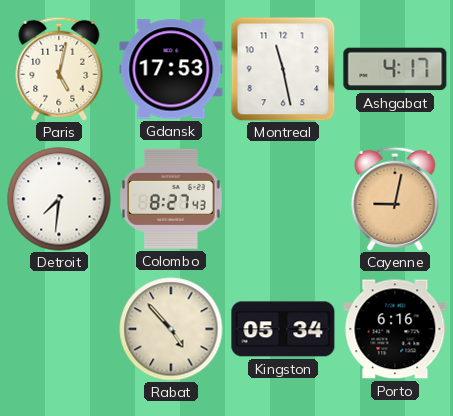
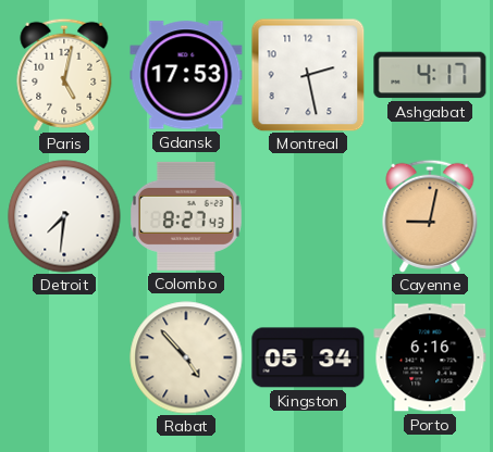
Montreal: 11:28 -> 2:28 (308, 75)
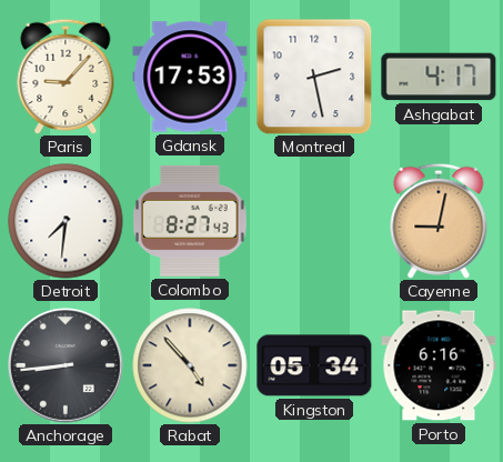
Paris: 5:02 -> 9:07 (66, 77)
Anchorage: none -> 8:44 (67, 366)
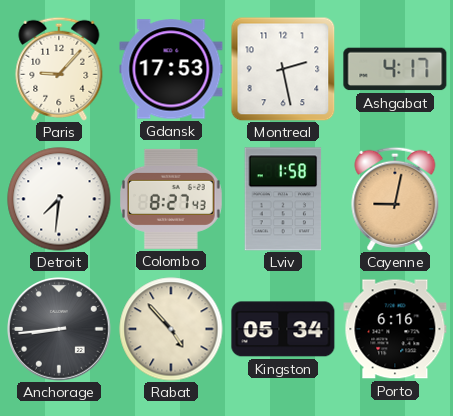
Lviv: none -> 1:58 (283, 199)
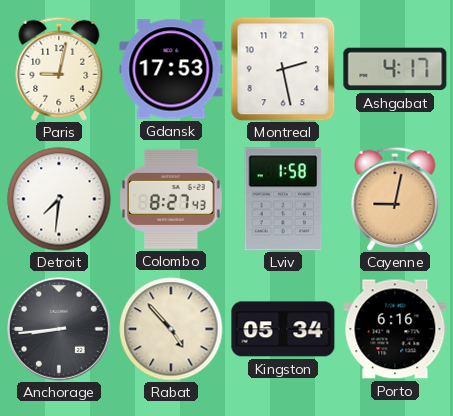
Paris: 9:07 -> 9:02 (59, 69)
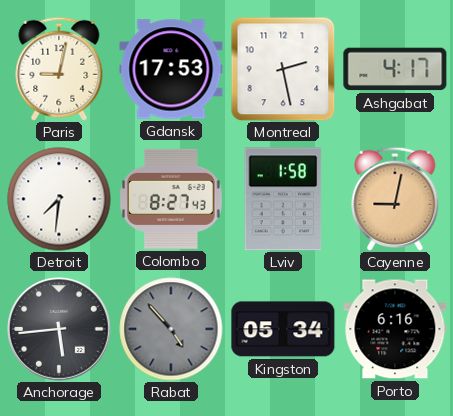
Anchorage: 8:44 -> 5:44 (60, 330)
Rabat dial: cream -> grey (171, 329)
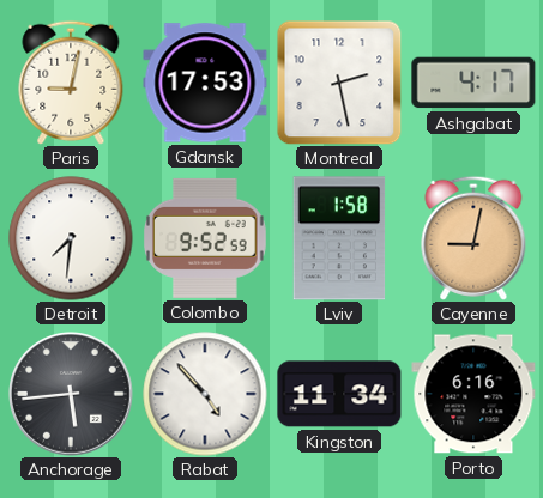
Colombo: 8:27 -> 9:52 (206, 238)
Rabat dial: grey -> white (205, 394)
Kingston: 05:34 -> 11:34 (339, 394)
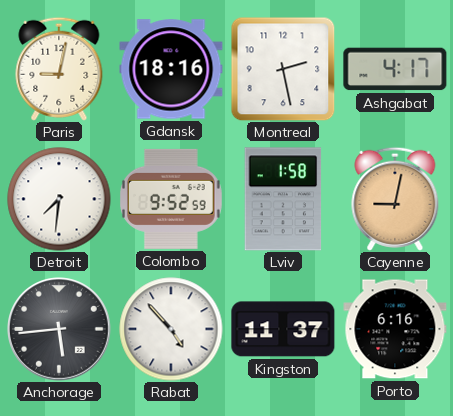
Gdansk: 17:53 -> 18:16 (171, 69)
Kingston: 11:34 -> 11:37 (283, 329)
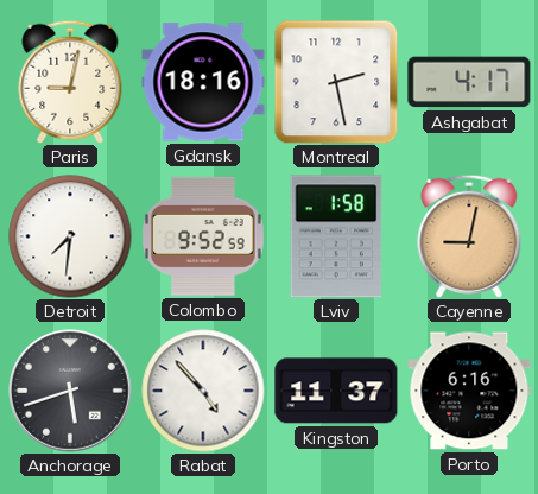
Anchorage: 5:44 -> 5:42 (71, 392)
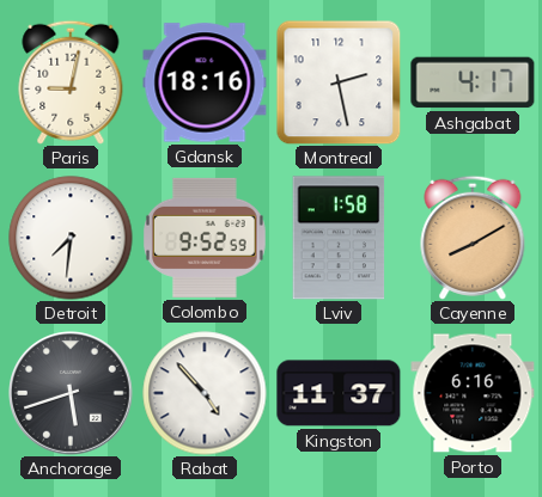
Cayenne: 9:02 -> 8:10 (473, 238)
